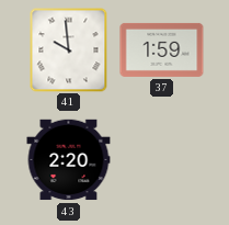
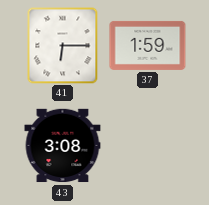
41: 9:59 -> 6:15 (63, 45)
43: 2:20 -> 3:08 (63, 146)
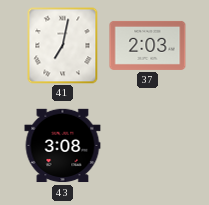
41: 6:15 -> 7:02 (63, 45)
37: 1:59 -> 2:03 (148, 45)
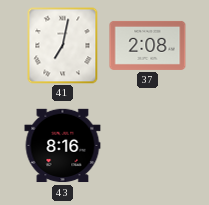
37: 2:03 -> 2:08 (148, 45)
43: 3:08 -> 8:16 (63, 146)
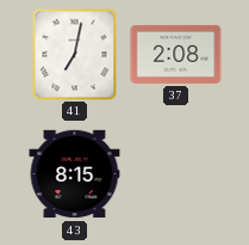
43: 8:16 -> 8:15 (75, 174)
